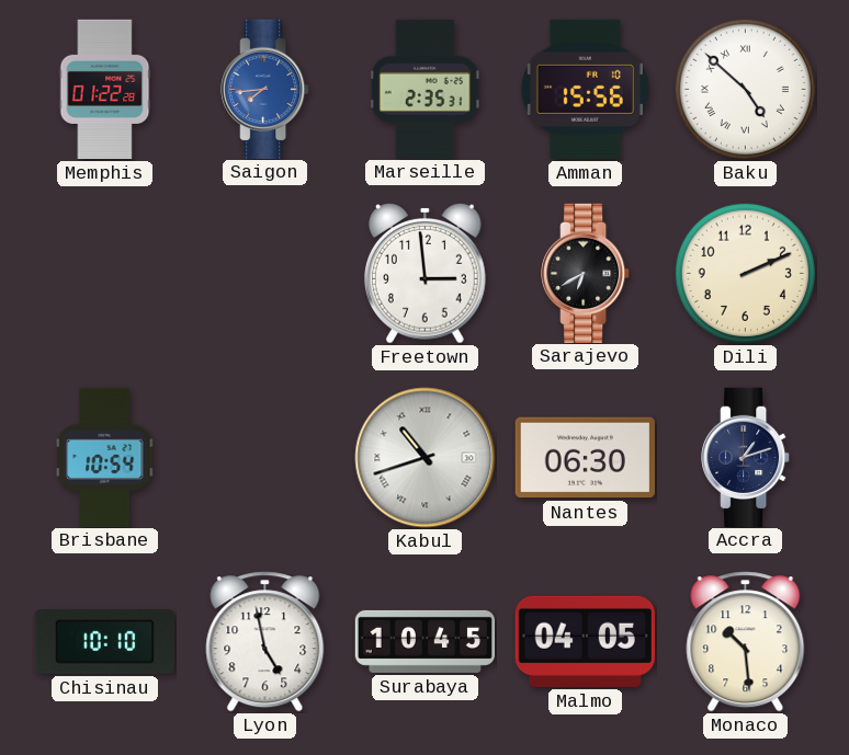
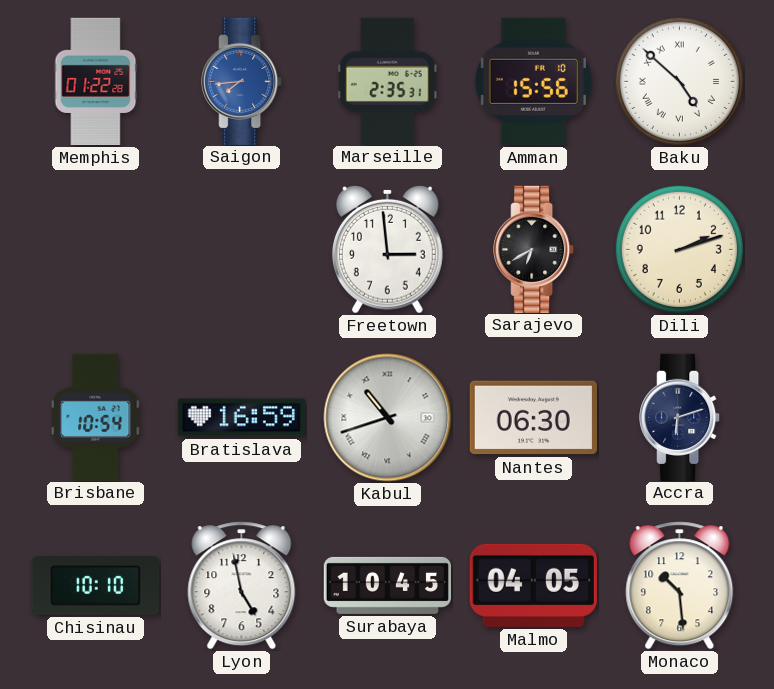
Dili: 2:11 -> 2:12 (679, 249)
Bratislava: none -> 16:59 (241, 418)
Accra: 1:12 -> 6:12 (680, 417)
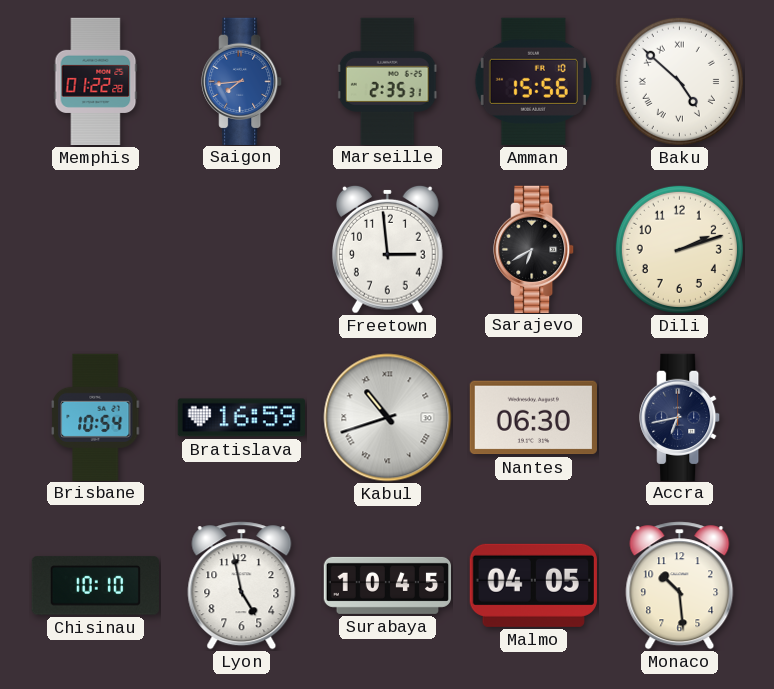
Accra: 6:12 -> 6:43 (680, 417)
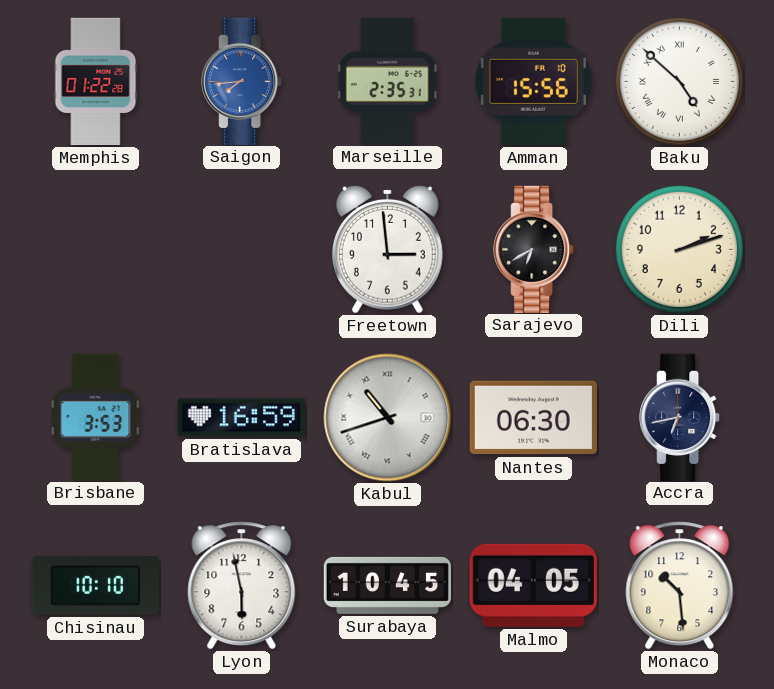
Brisbane: 10:54 -> 3:53 (97, 417)
Lyon: 4:58 -> 5:58 (242, 586)
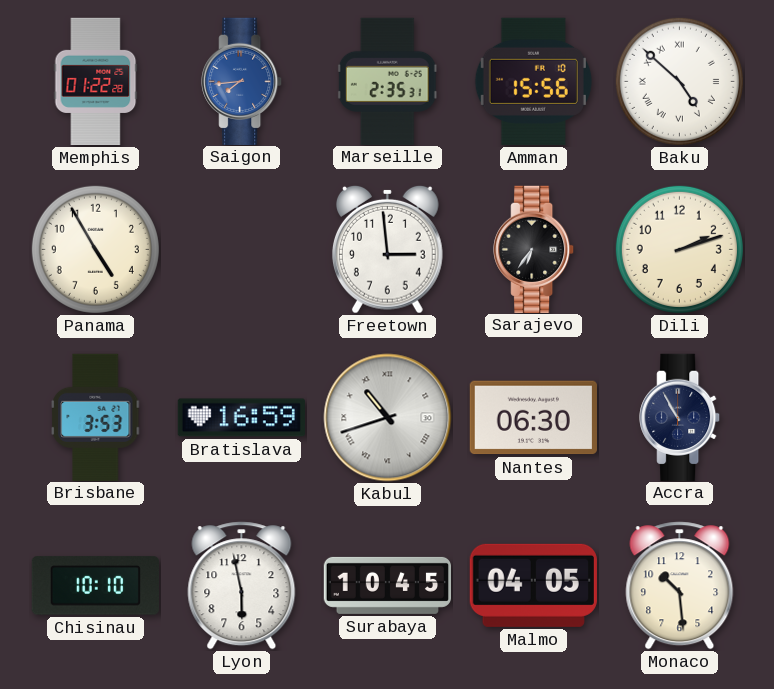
Panama: none -> 4:55 (95, 249)
Sarajevo: 6:40 -> 6:36 (534, 249)
Accra: 6:43 -> 10:55 (680, 417)
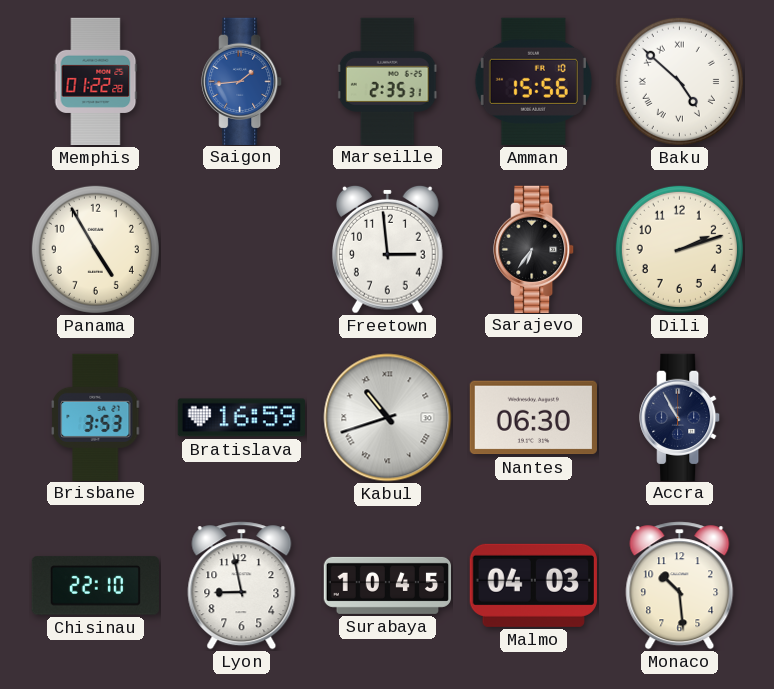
Saigon: 7:44 -> 1:44 (242, 81)
Chisinau: 10:10 -> 22:10 (95, 586)
Lyon: 5:58 -> 8:58 (242, 586)
Malmo: 04:05 -> 04:03 (533, 585)
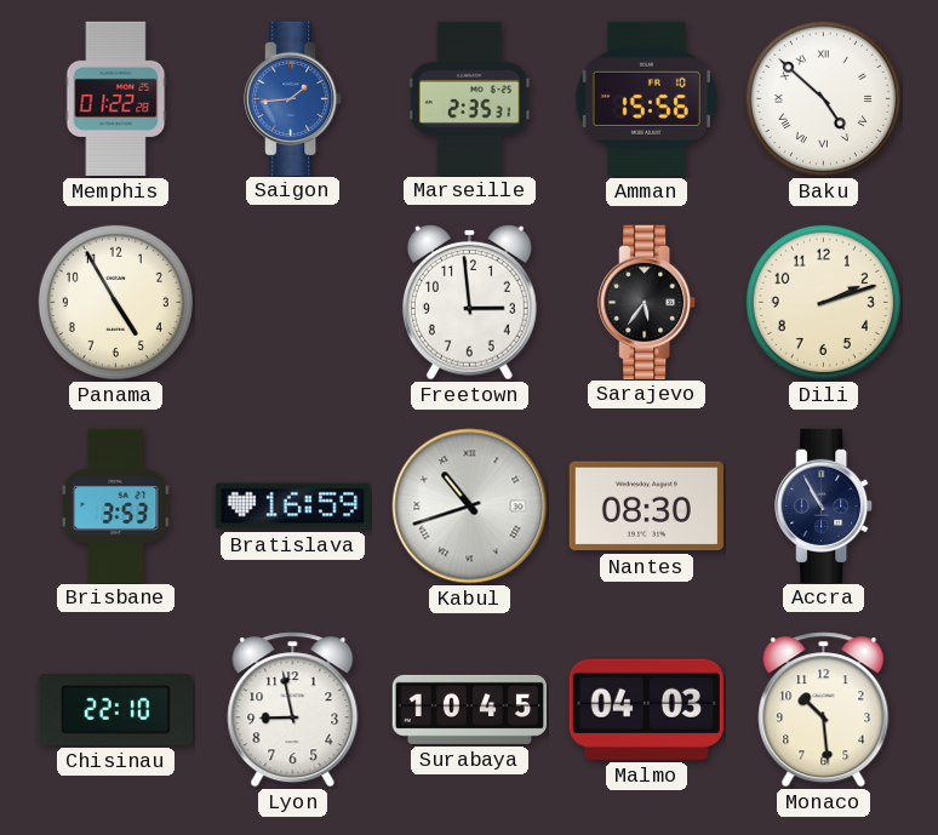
Sarajevo: 6:36 -> 5:36 (647, 302)
Nantes: 06:30 -> 08:30 (646, 507)
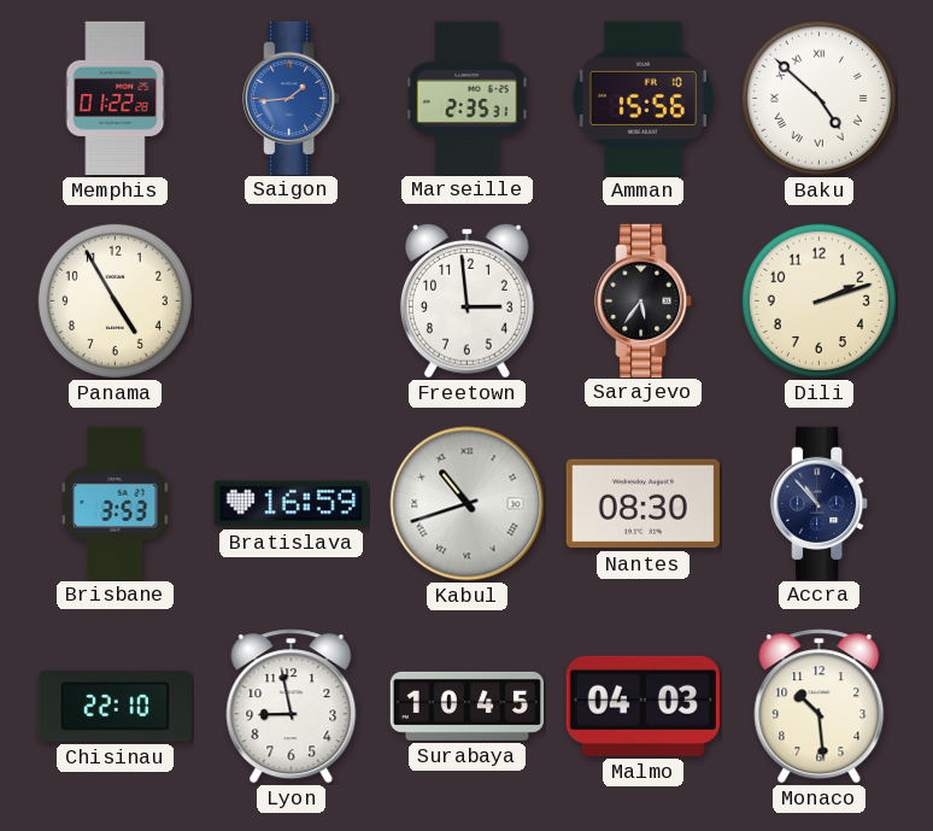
Accra: 10:55 -> 10:53 (820, 503)
